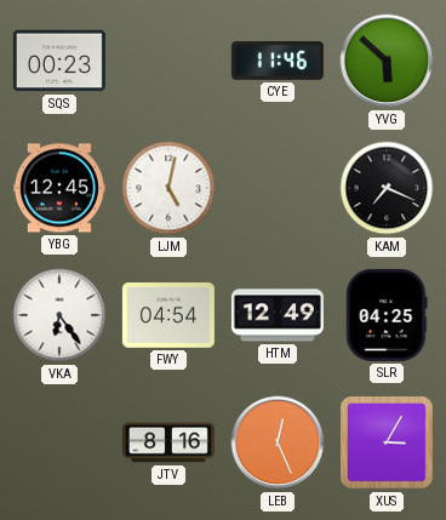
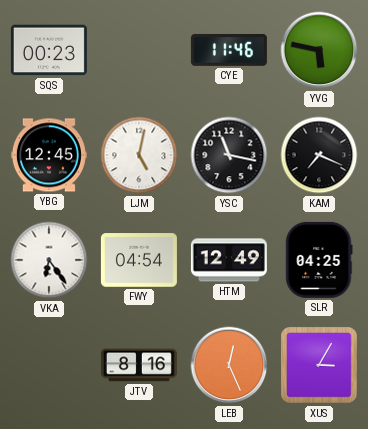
YVG: 5:52 -> 5:47 (319, 50)
YSC: none -> 11:17 (229, 155)
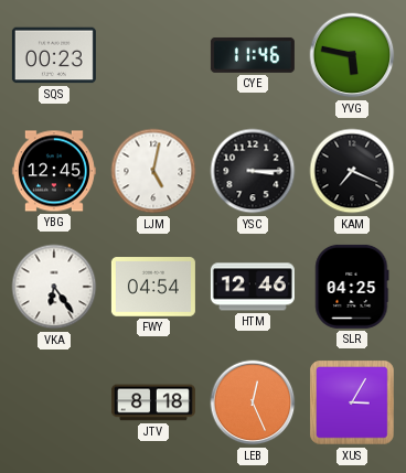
YSC: 11:17 -> 3:15 (253, 171)
HTM: 12:49 -> 12:46 (253, 287)
JTV: 8:16 -> 8:18 (153, 402)
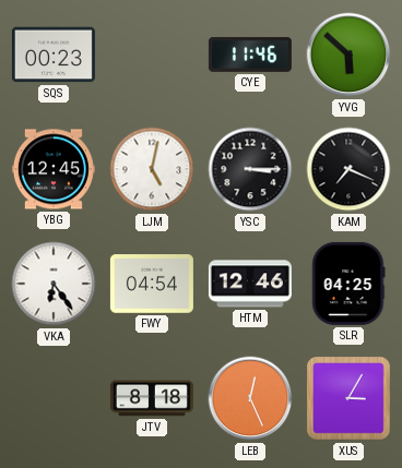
YVG: 5:47 -> 5:52 (348, 55)
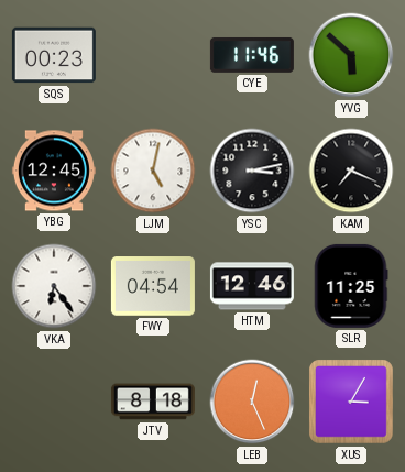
YSC: 3:15 -> 3:13 (252, 171)
SLR: 04:25 -> 11:25 (351, 286)
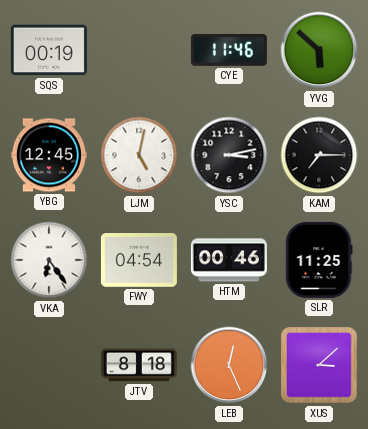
SQS: 00:23 -> 00:19 (49, 50)
KAM: 7:19 -> 7:15 (319, 155)
HTM: 12:46 -> 00:46 (229, 260)
XUS: 3:05 -> 3:08 (320, 366)
